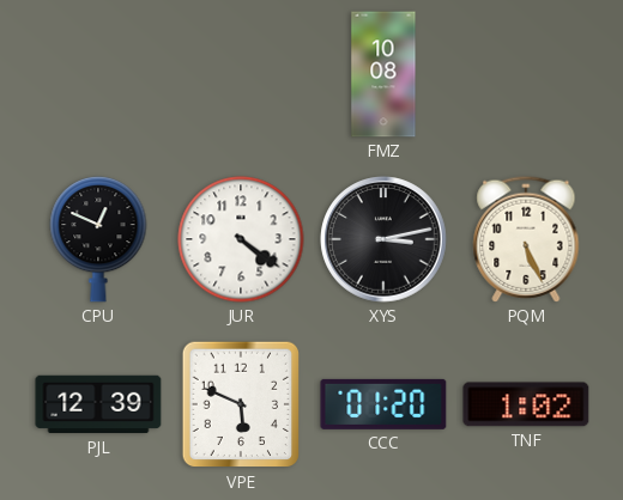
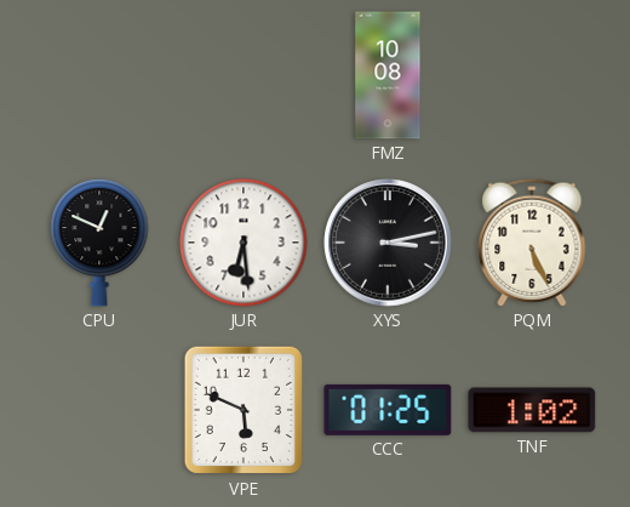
JUR: 4:21 -> 6:29 (244, 243)
PJL: 12:39 -> none (98, 404)
CCC: 01:20 -> 01:25 (388, 410)
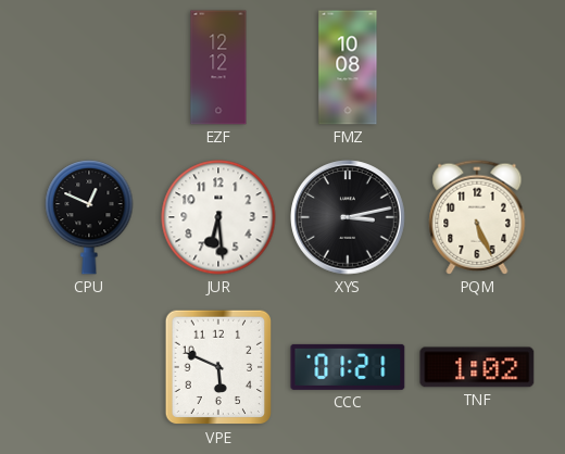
EZF: none -> 12:12 (218, 67)
CCC: 01:25 -> 01:21 (348, 367)
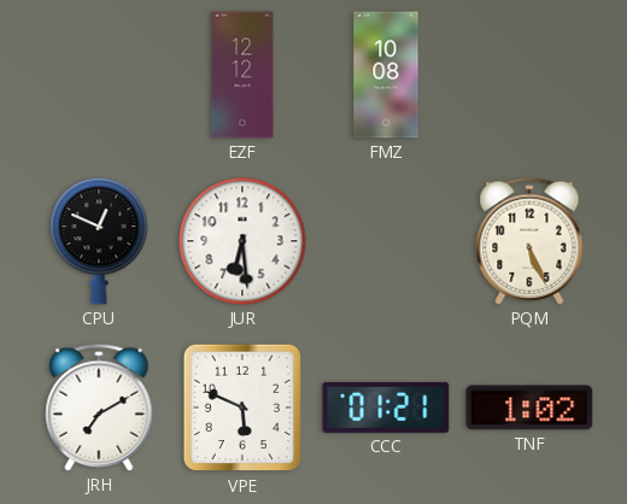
XYS: 3:13 -> none (348, 217)
JRH: none -> 7:10 (99, 408)
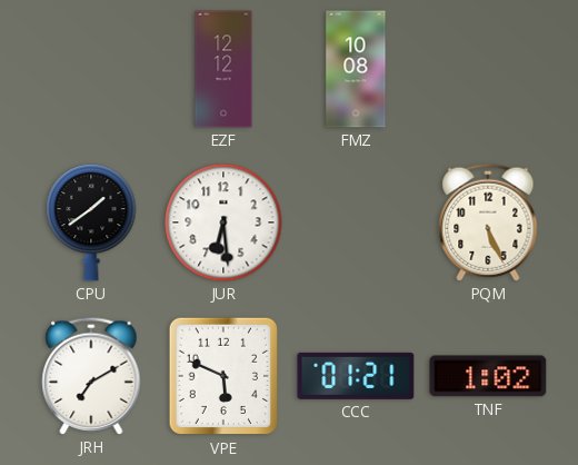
CPU: 12:49 -> 1:39 (91, 224)
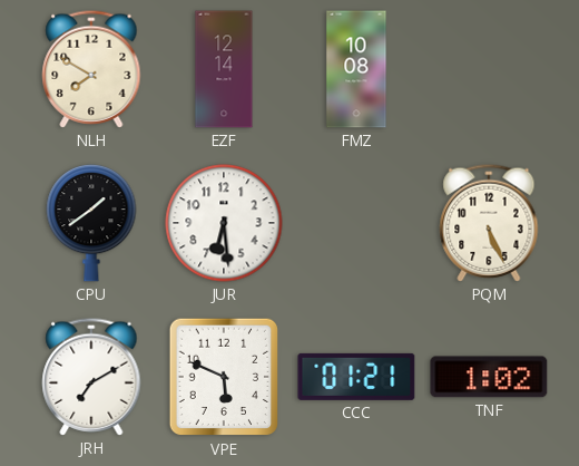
NLH: none -> 7:50 (91, 69)
EZF: 12:12 -> 12:14 (224, 69)
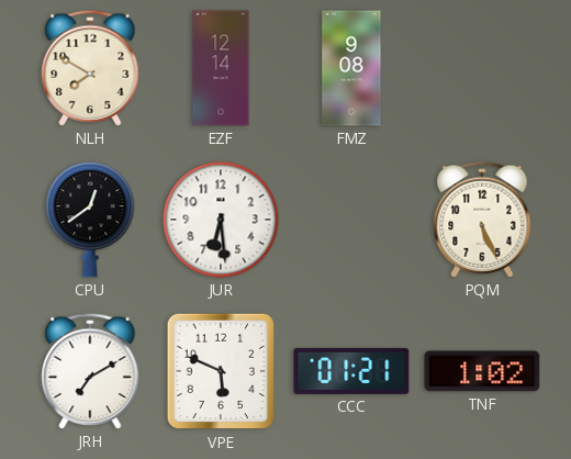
FMZ: 10:08 -> 9:08 (351, 68)
CPU: 1:39 -> 12:39 (90, 221)
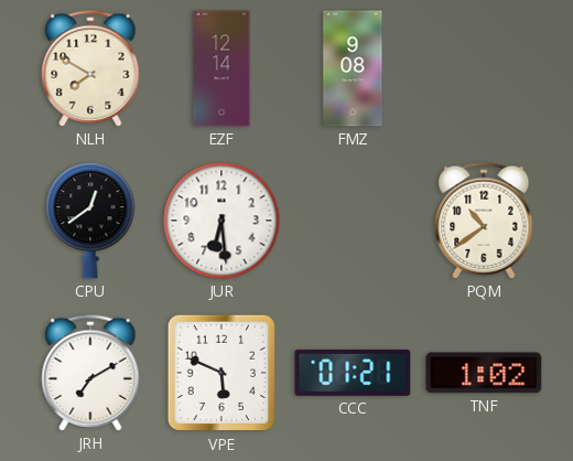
PQM: 5:26 -> 10:39 (484, 221)
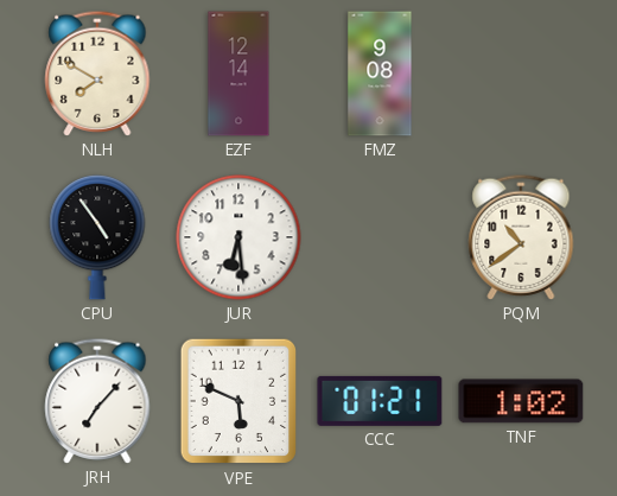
CPU: 12:39 -> 4:54 (97, 239)
JRH: 7:10 -> 7:07 (97, 401)
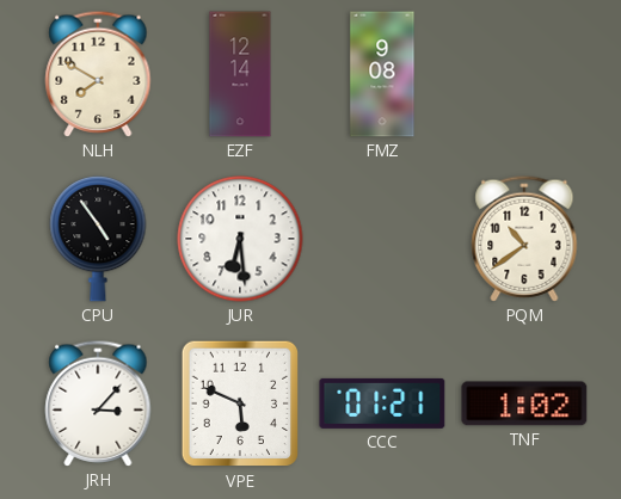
JRH: 7:07 -> 3:07 (98, 403)
